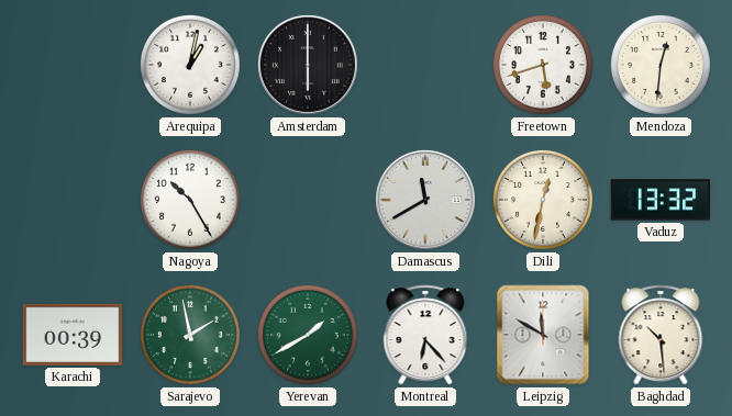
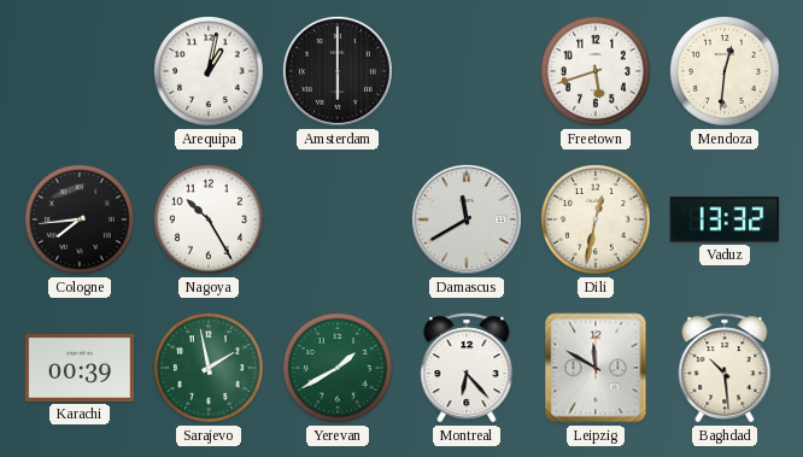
Cologne: none -> 7:44 (80, 219)
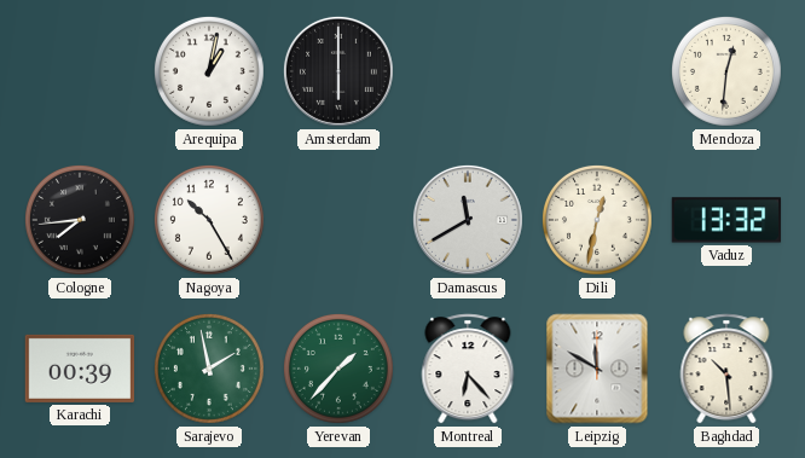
Freetown: 5:42 -> none (596, 71)
Yerevan: 1:40 -> 1:37 (338, 369)
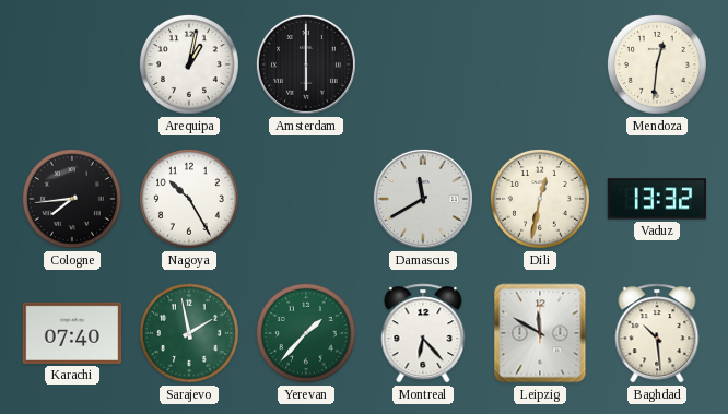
Karachi: 00:39 -> 07:40 (72, 333)
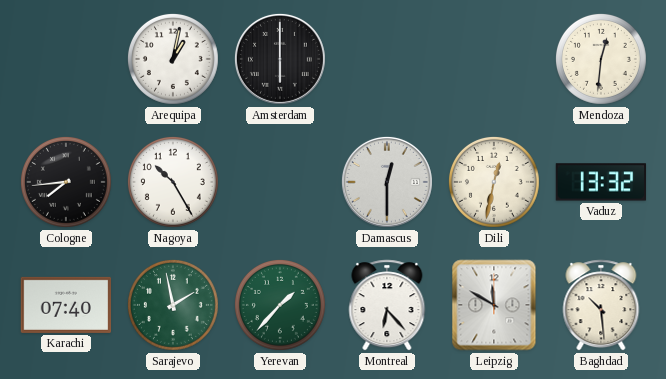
Damascus: 11:40 -> 12:30 (387, 182)
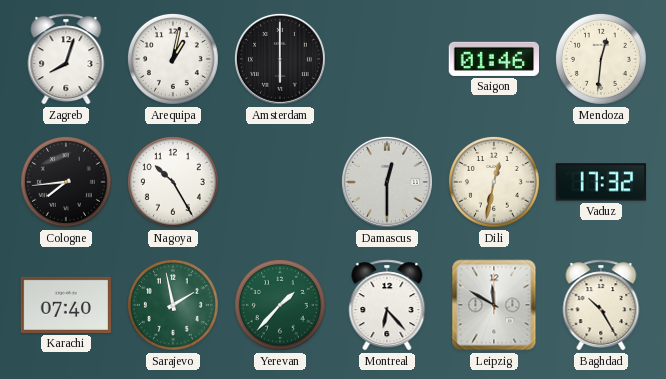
Zagreb: none -> 8:03 (66, 59)
Saigon: none -> 01:46 (493, 59)
Vaduz: 13:32 -> 17:32 (601, 182)
Baghdad: 10:29 -> 10:25 (601, 305)
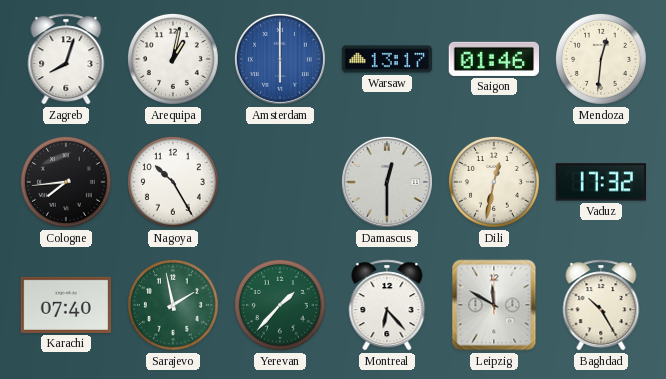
Amsterdam dial: black -> blue (280, 59)
Warsaw: none -> 13:17 (387, 59)
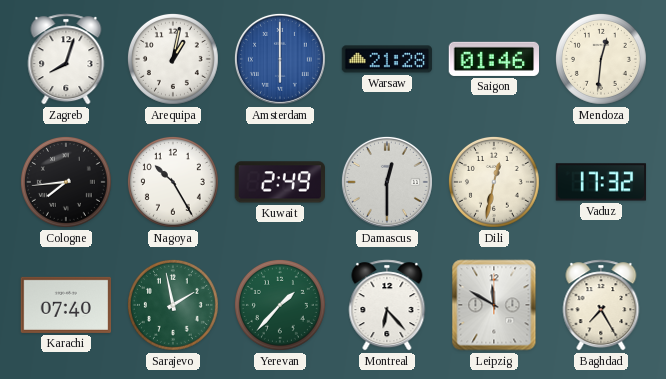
Warsaw: 13:17 -> 21:28 (387, 59)
Kuwait: none -> 2:49 (279, 182)
Baghdad: 10:25 -> 7:25 (601, 305)
